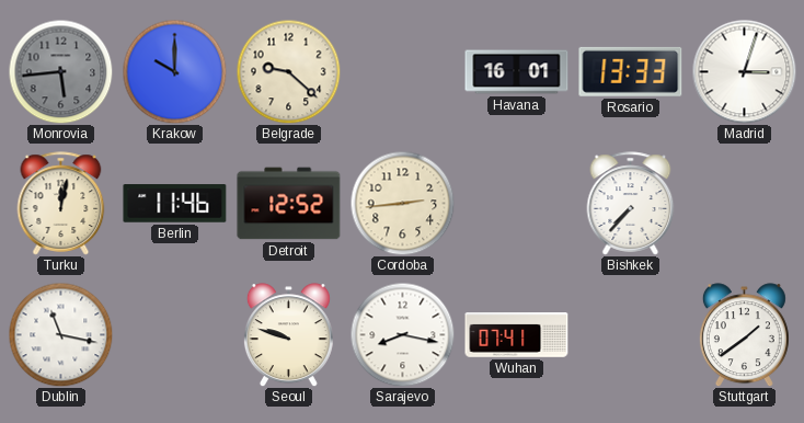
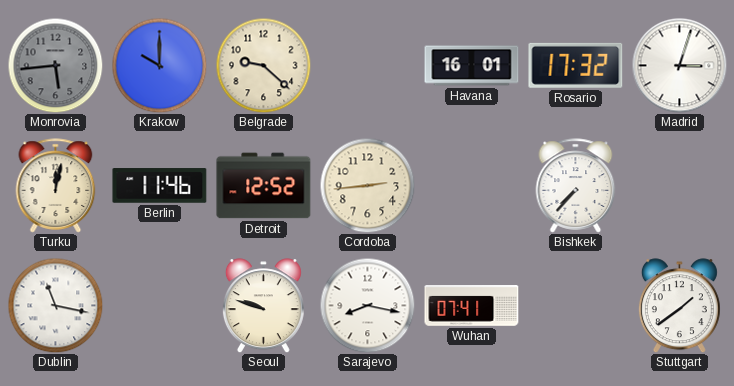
Rosario: 13:33 -> 17:32 (576, 65)
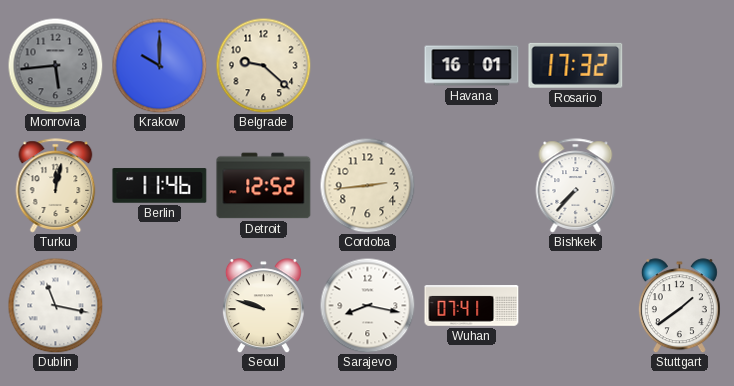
Madrid: 3:03 -> none (679, 65)
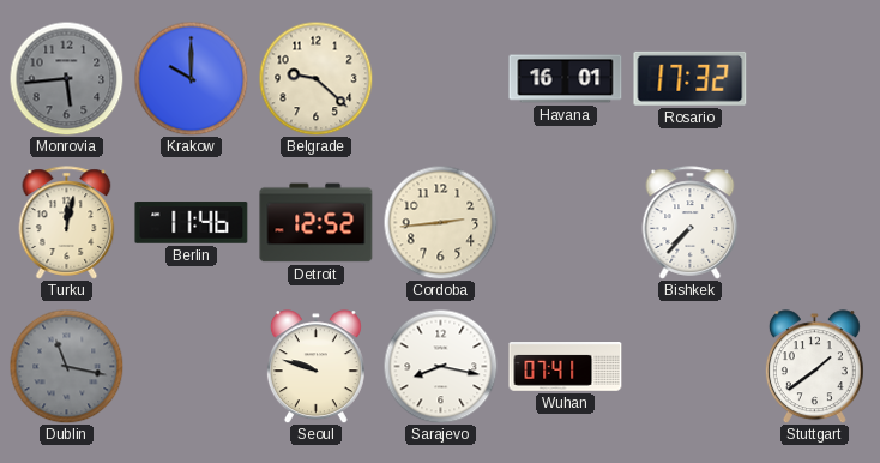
Dublin dial: white -> grey (66, 366)
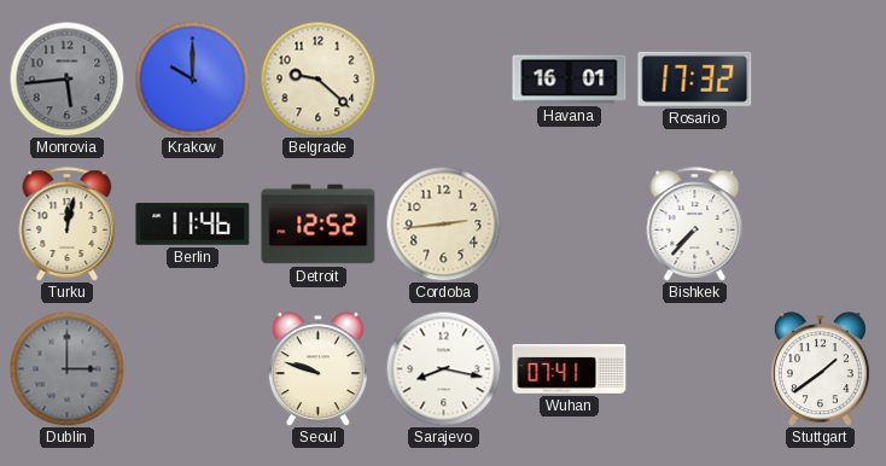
Dublin: 11:17 -> 3:00 (66, 368)
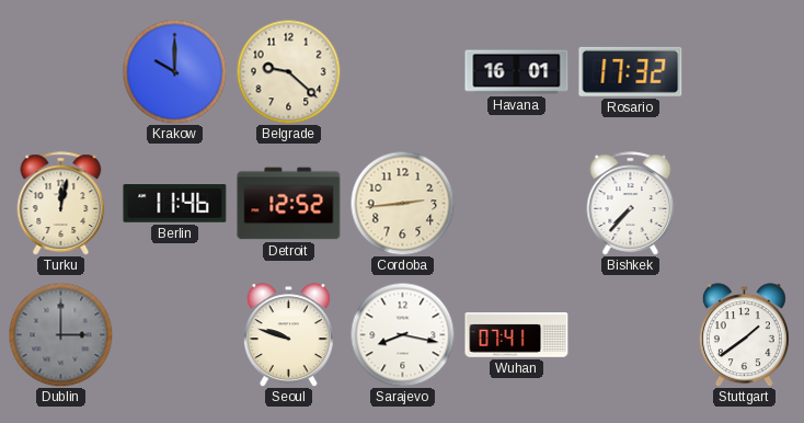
Monrovia: 5:44 -> none (66, 78)
